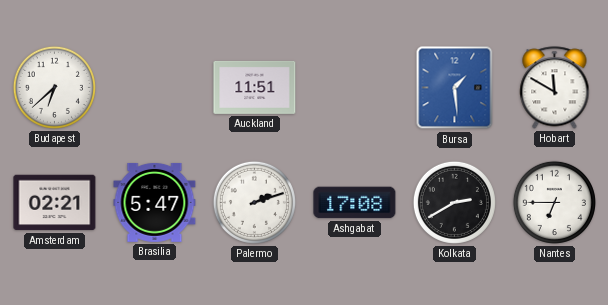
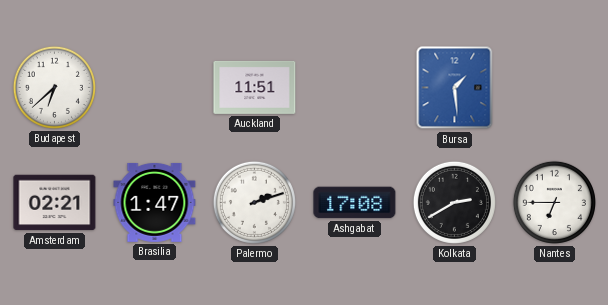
Hobart: 11:50 -> none (555, 88)
Brasilia: 5:47 -> 1:47 (155, 202)
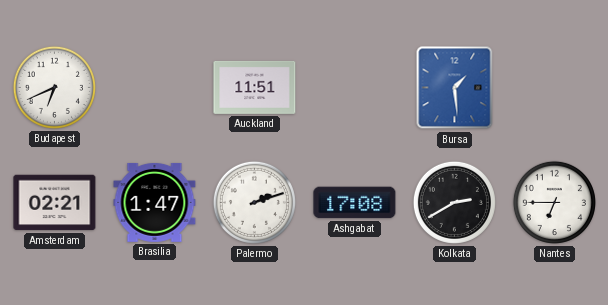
Budapest: 6:38 -> 6:41 (54, 87)
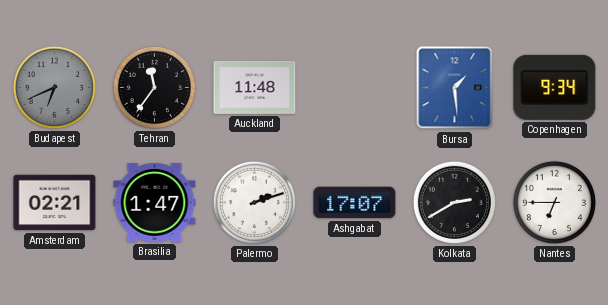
Budapest dial: white -> grey (54, 87)
Tehran: none -> 11:36 (154, 87)
Auckland: 11:51 -> 11:48 (255, 87)
Copenhagen: none -> 9:34 (555, 87)
Ashgabat: 17:08 -> 17:07 (355, 203)
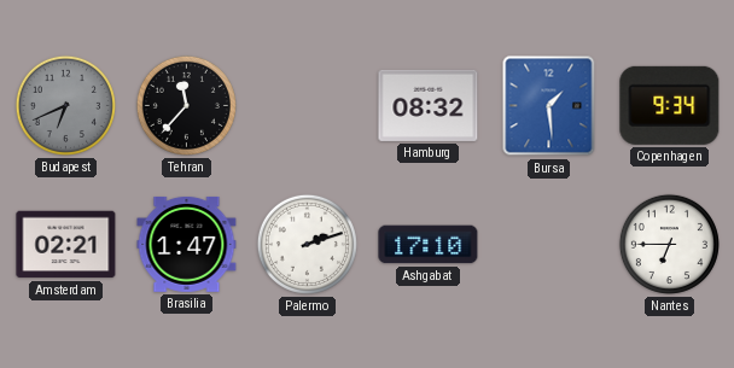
Tehran: 11:36 -> 11:37 (186, 105)
Auckland: 11:48 -> none (255, 87)
Hamburg: none -> 08:32 (429, 105)
Ashgabat: 17:07 -> 17:10 (429, 245)
Kolkata: 2:40 -> none (454, 202)
